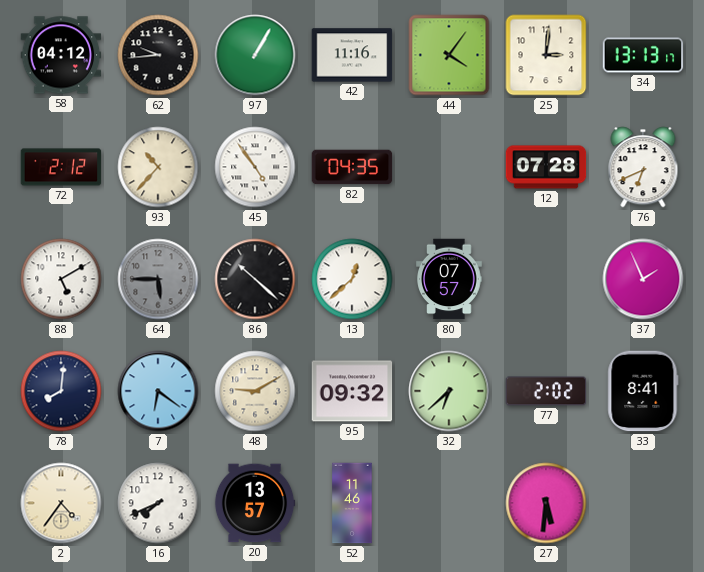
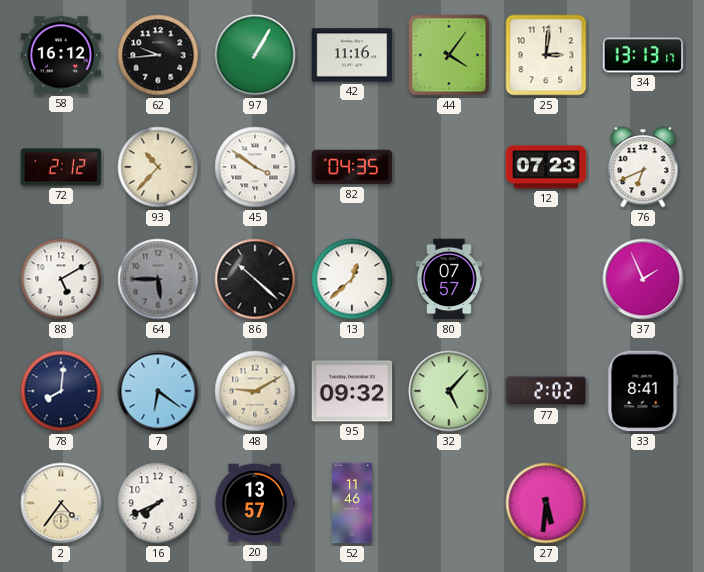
58: 04:12 -> 16:12 (61, 55)
45: 4:54 -> 3:51 (255, 167)
12: 07:28 -> 07:23 (546, 167)
32: 6:38 -> 5:07 (449, 391)
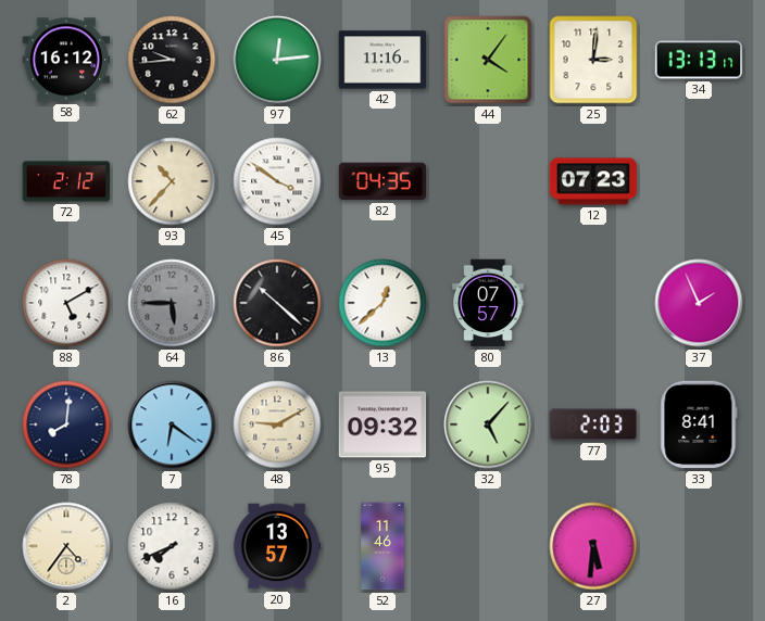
97: 1:05 -> 12:14 (277, 60)
76: 6:41 -> none (643, 167)
77: 2:02 -> 2:03 (593, 424)
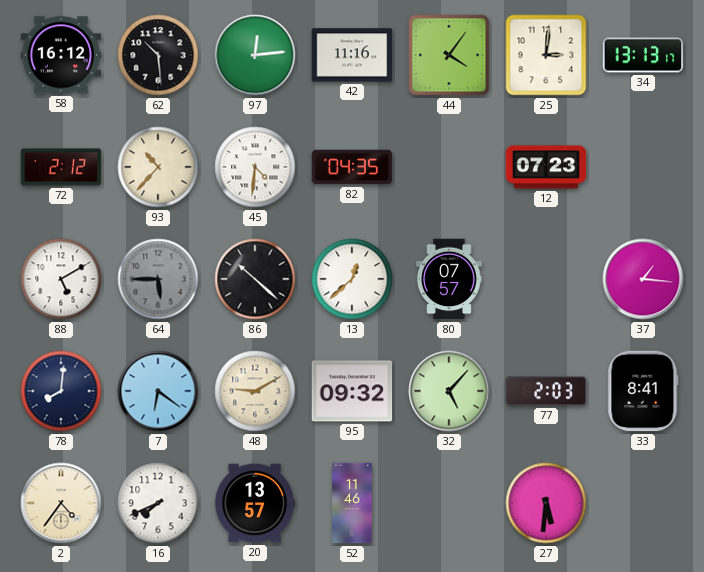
62: 9:44 -> 10:29 (158, 55)
45: 3:51 -> 4:31 (255, 167)
37: 1:56 -> 1:16 (643, 279)
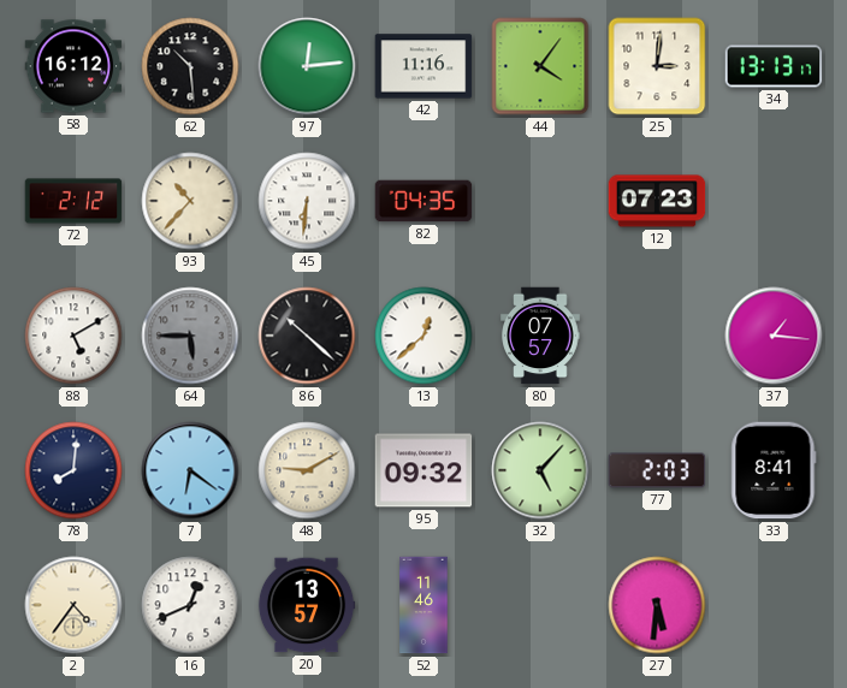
45: 4:31 -> 6:31 (307, 201)
16: 7:41 -> 12:41 (190, 605)
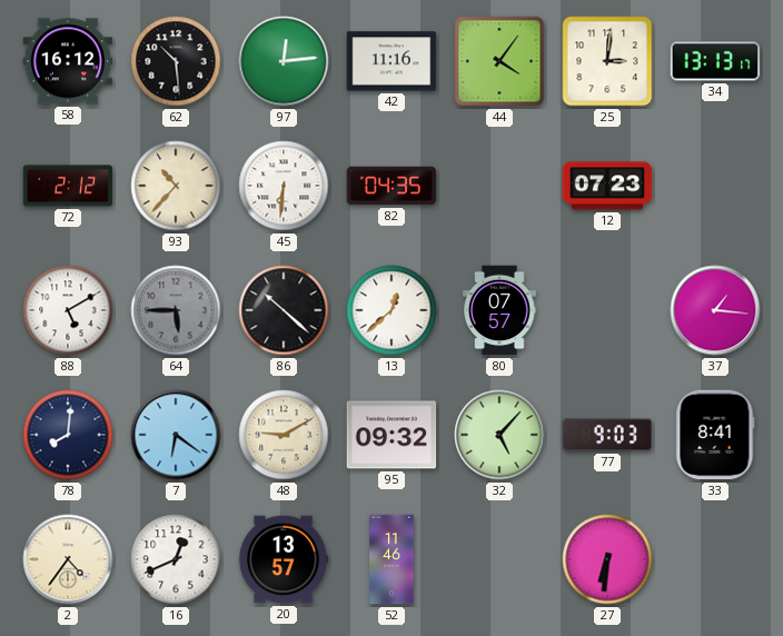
77: 2:03 -> 9:03 (607, 435)
27: 5:31 -> 6:31 (607, 559)
